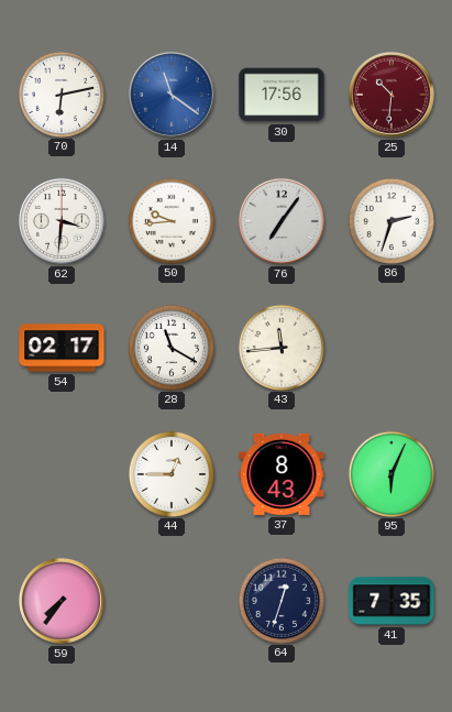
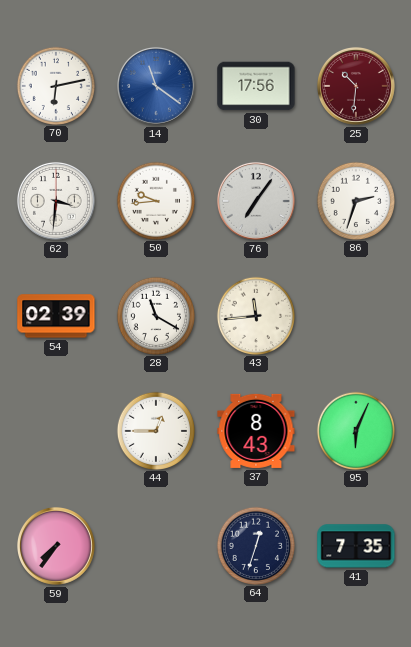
54: 02:17 -> 02:39 (56, 316)
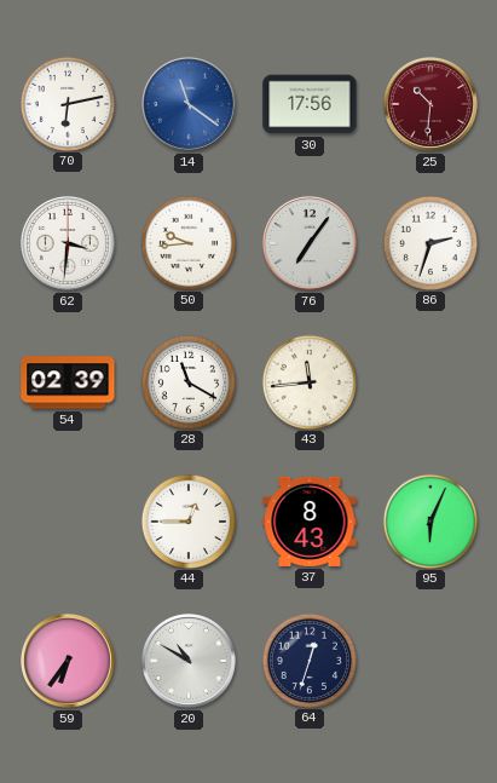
59: 7:36 -> 6:36 (68, 661)
20: none -> 10:50 (189, 661)
41: 7:35 -> none (356, 546)
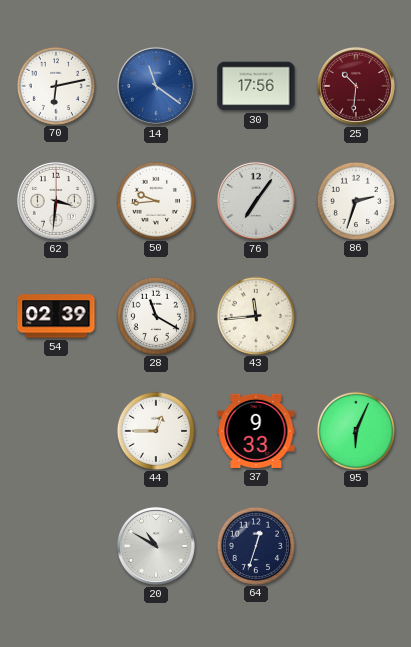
37: 8:43 -> 9:33 (256, 431)
59: 6:36 -> none (68, 661)
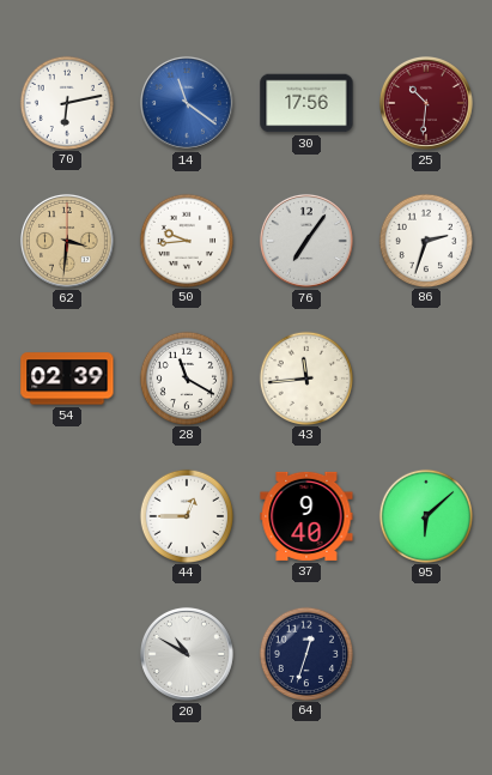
62 dial: white -> champagne (67, 241)
37: 9:33 -> 9:40 (306, 516)
95: 6:04 -> 6:08 (425, 515)
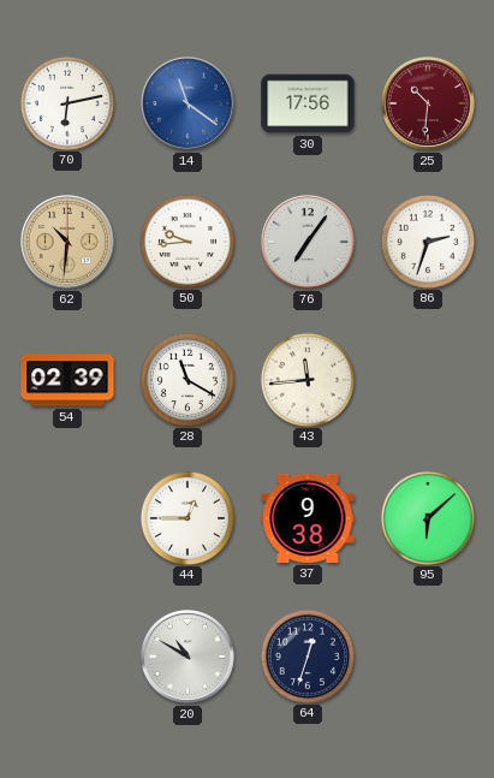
62: 3:31 -> 10:31 (67, 242)
37: 9:40 -> 9:38 (308, 518)
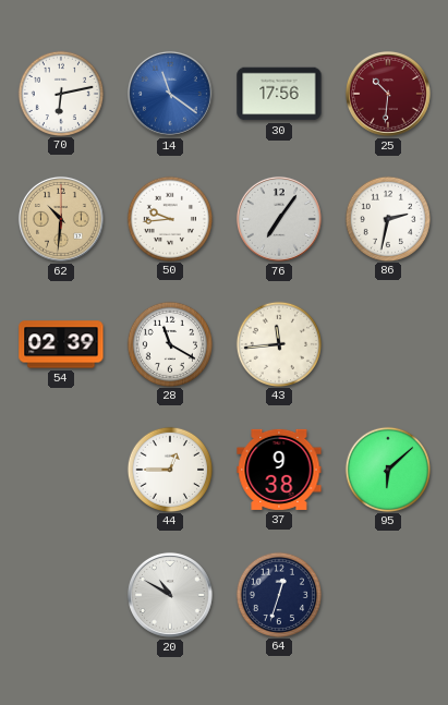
86: 2:33 -> 2:32 (387, 218)
